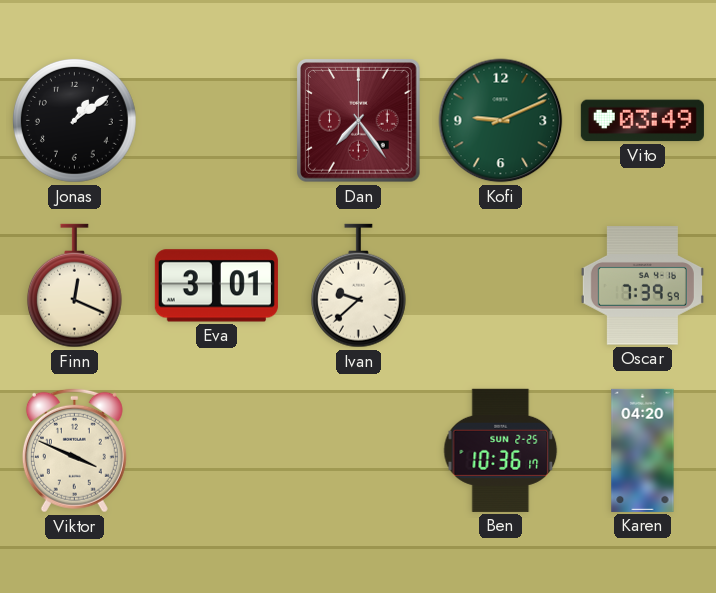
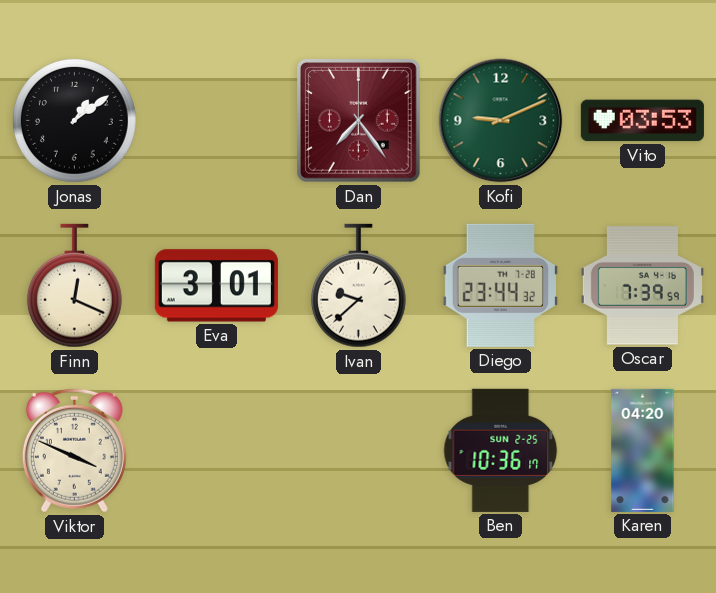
Vito: 03:49 -> 03:53 (642, 121)
Diego: none -> 23:44 (500, 285)
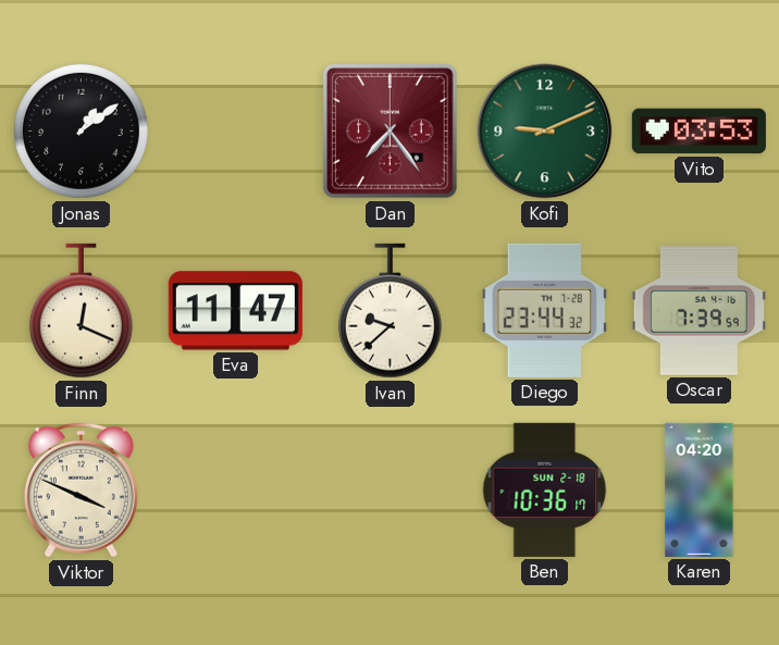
Eva: 3:01 -> 11:47 (235, 311)
Ben date: SUN 2-25 -> SUN 2-18 (545, 489)
